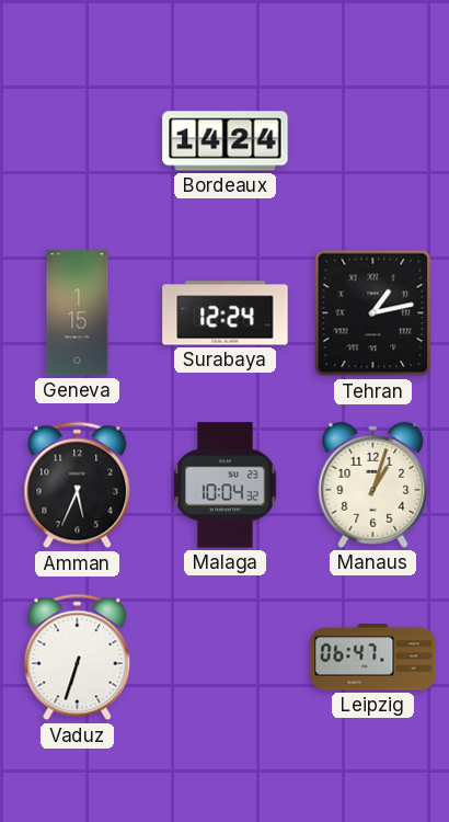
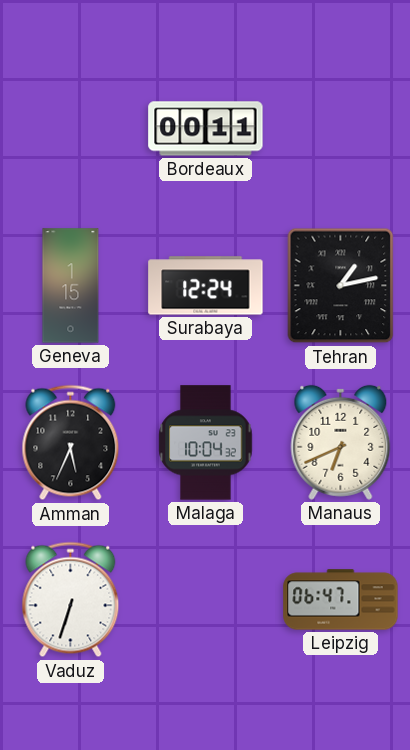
Bordeaux: 14:24 -> 00:11 (206, 129)
Manaus: 1:03 -> 6:41 (341, 442)
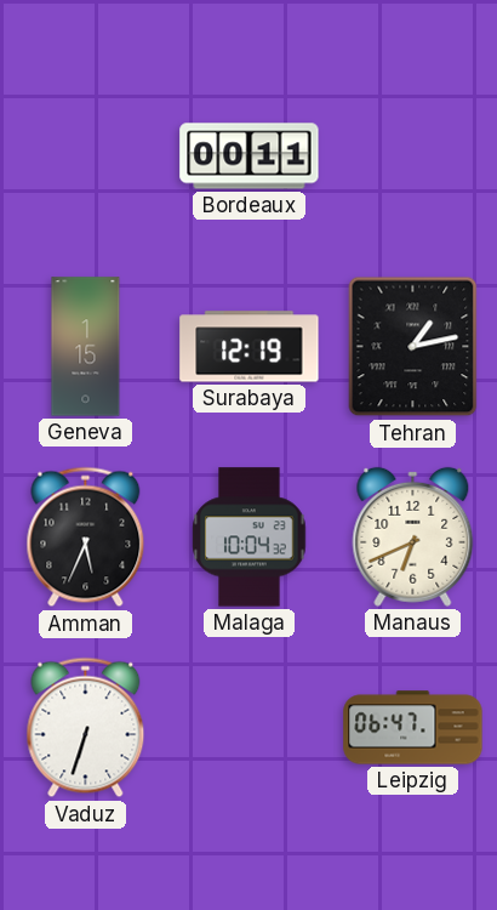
Surabaya: 12:24 -> 12:19 (250, 347)
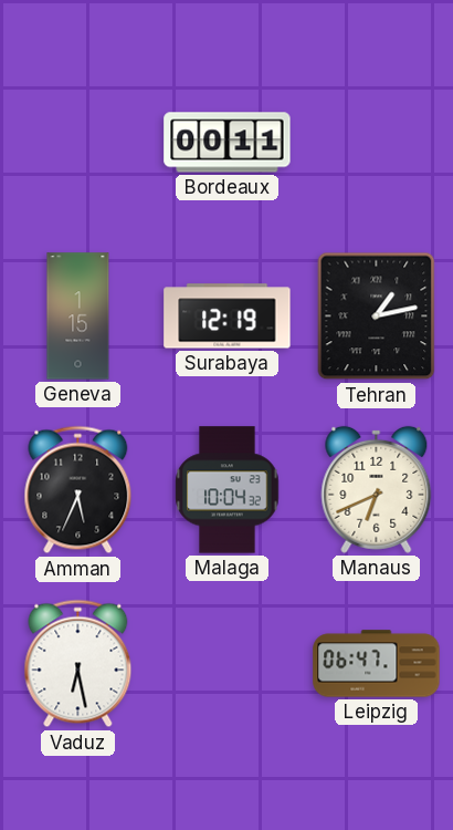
Vaduz: 6:33 -> 6:28 (78, 664)
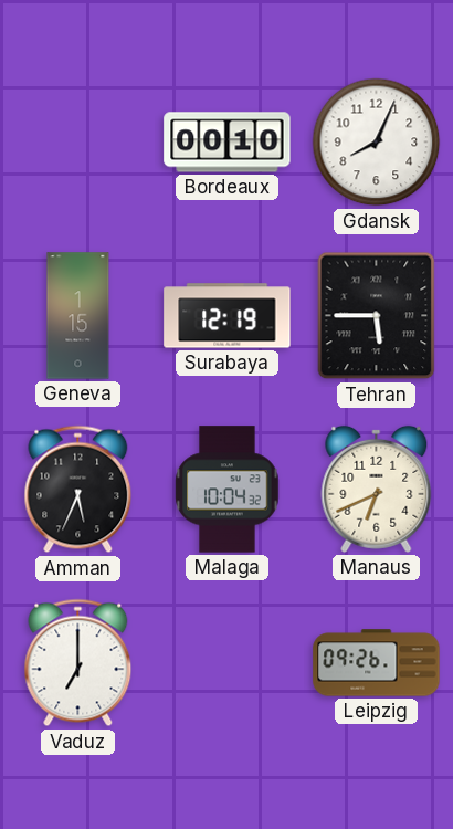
Bordeaux: 00:11 -> 00:10 (228, 143)
Gdansk: none -> 8:04 (377, 143)
Tehran: 1:13 -> 5:45 (377, 316)
Vaduz: 6:28 -> 7:00 (78, 663)
Leipzig: 06:47 -> 09:26 (377, 663)
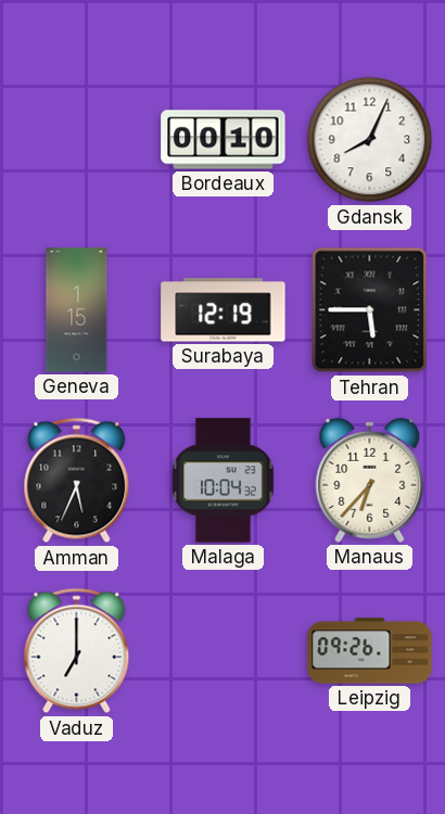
Manaus: 6:41 -> 6:37 (370, 480)
